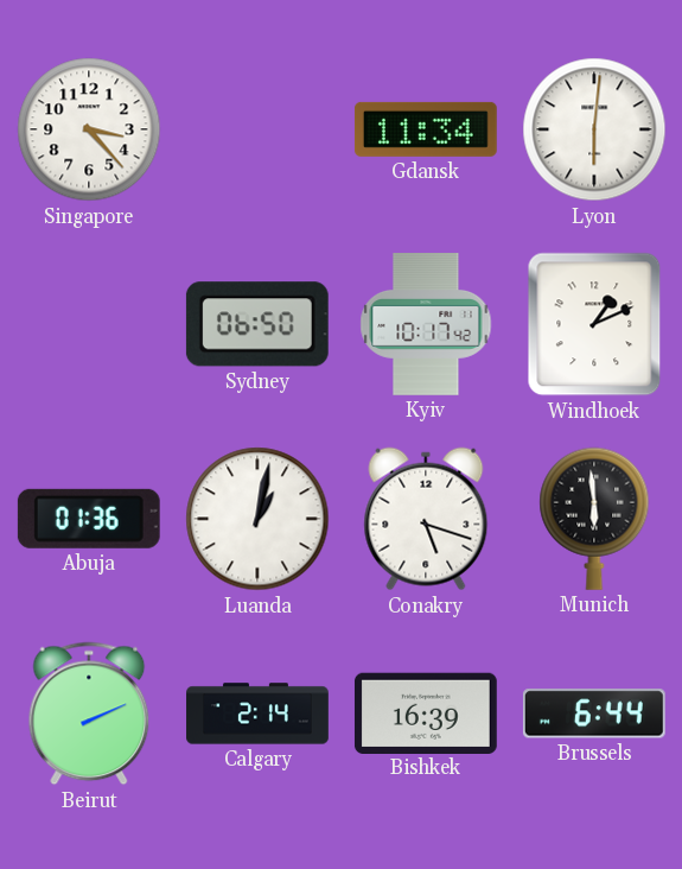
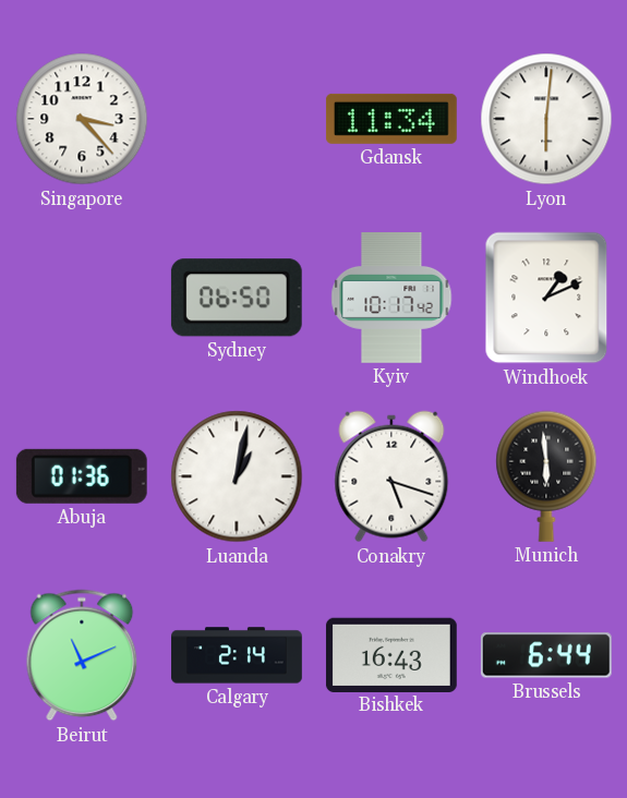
Beirut: 2:11 -> 11:11 (82, 655)
Bishkek: 16:39 -> 16:43 (391, 654)
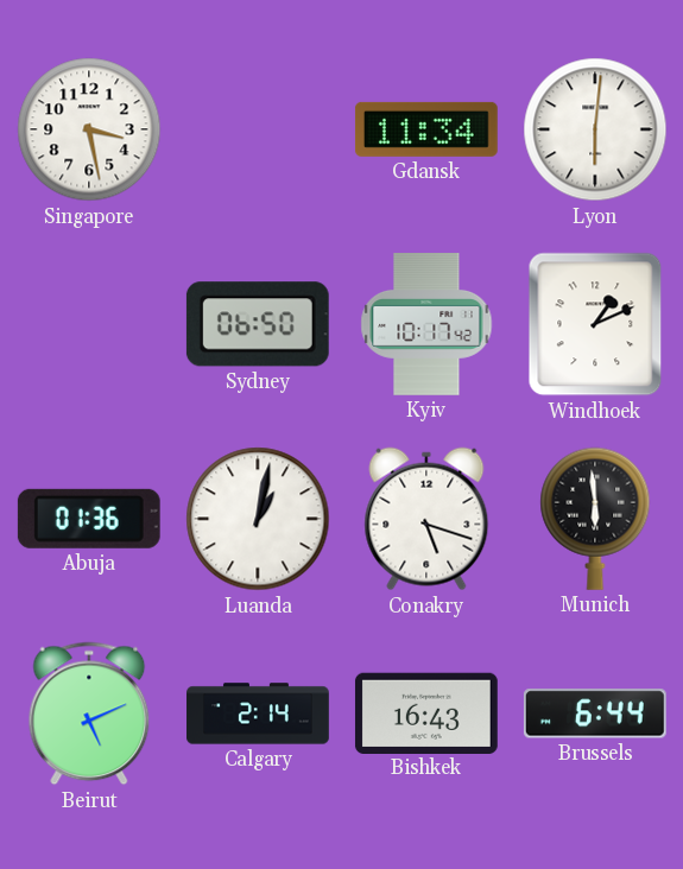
Singapore: 3:23 -> 3:28 (89, 129)
Beirut: 11:11 -> 5:11 (89, 713)
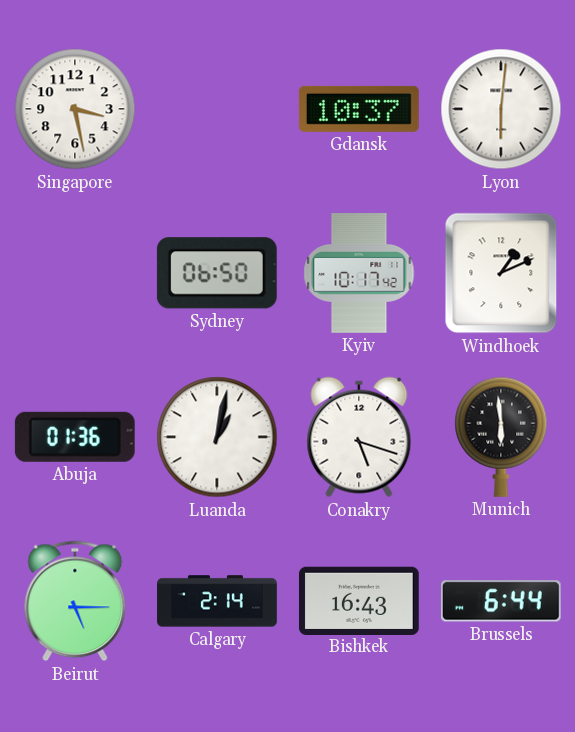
Gdansk: 11:34 -> 10:37 (359, 109)
Beirut: 5:11 -> 5:15 (75, 601)
